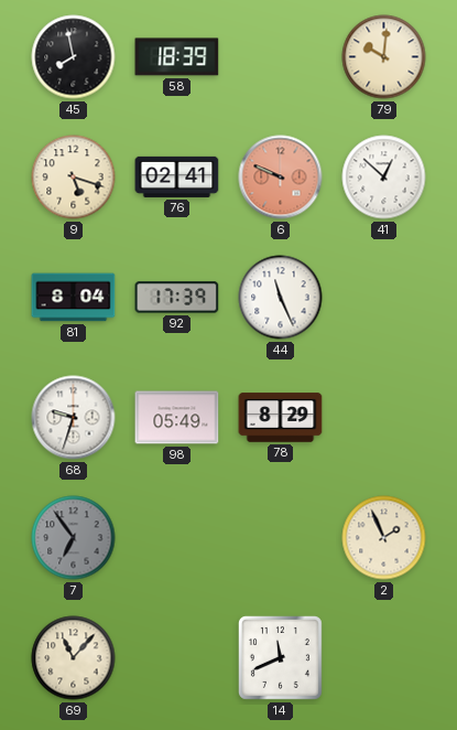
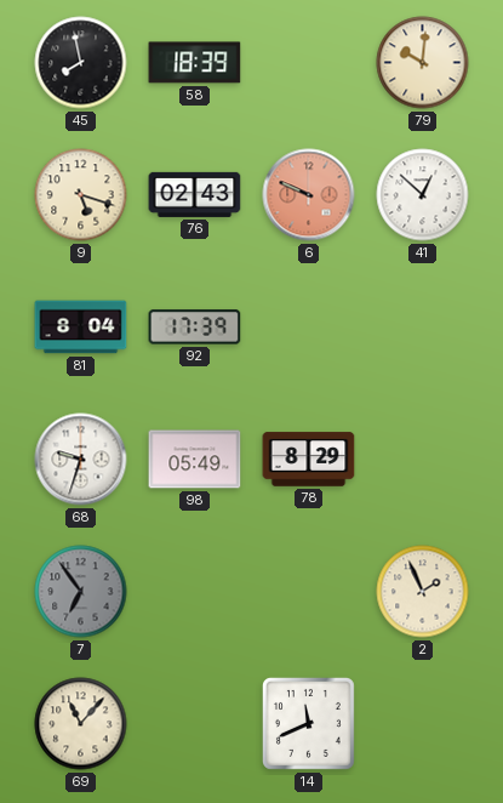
76: 02:41 -> 02:43 (195, 194)
44: 11:26 -> none (281, 298)
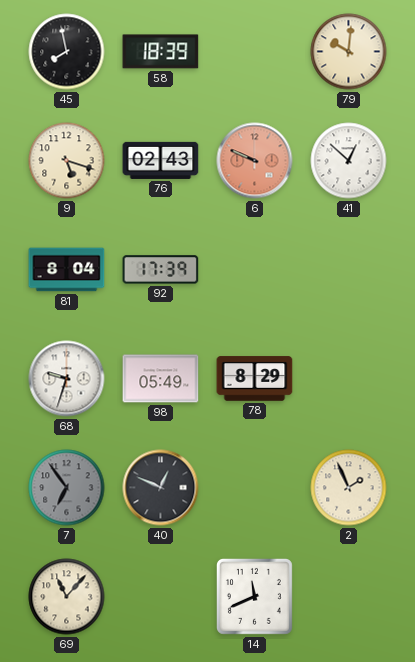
40: none -> 12:49 (161, 488)
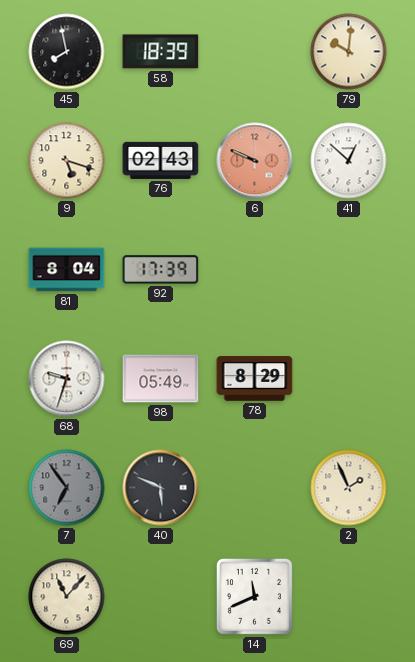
40: 12:49 -> 5:49 (161, 488)
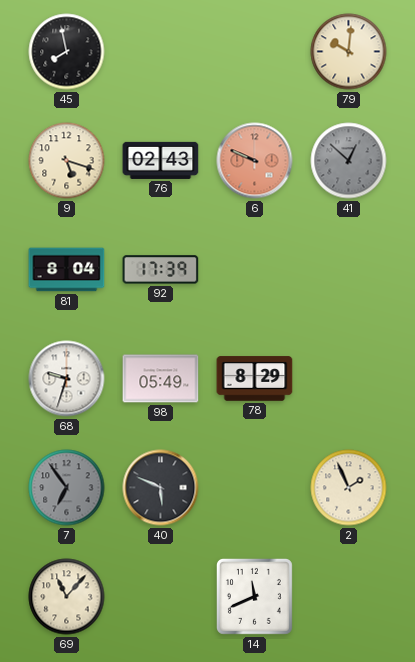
58: 18:39 -> none (161, 52)
41 dial: white -> grey (349, 161)
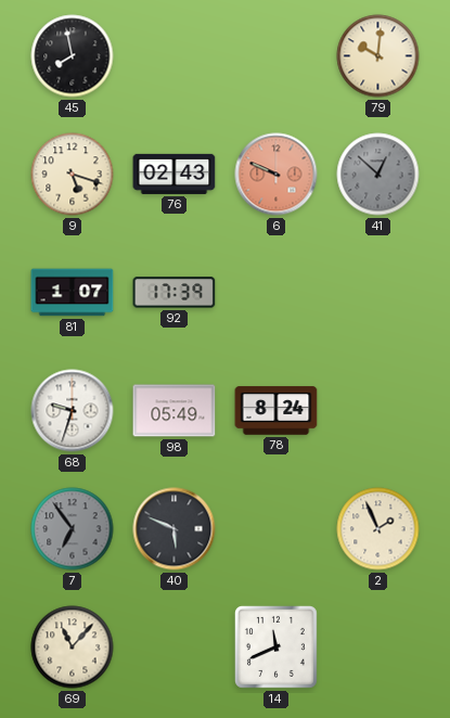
81: 8:04 -> 1:07 (73, 293)
78: 8:29 -> 8:24 (277, 411)
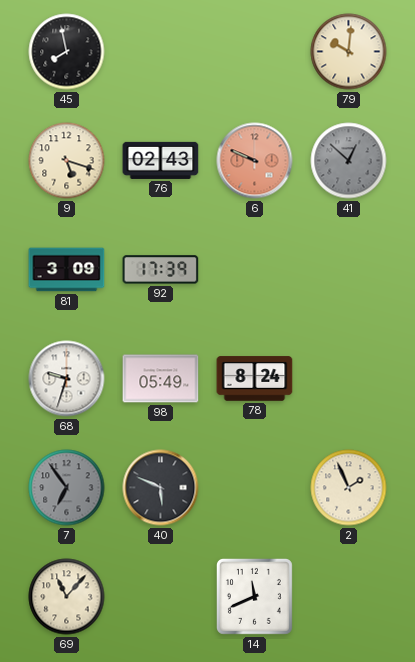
81: 1:07 -> 3:09 (67, 270)
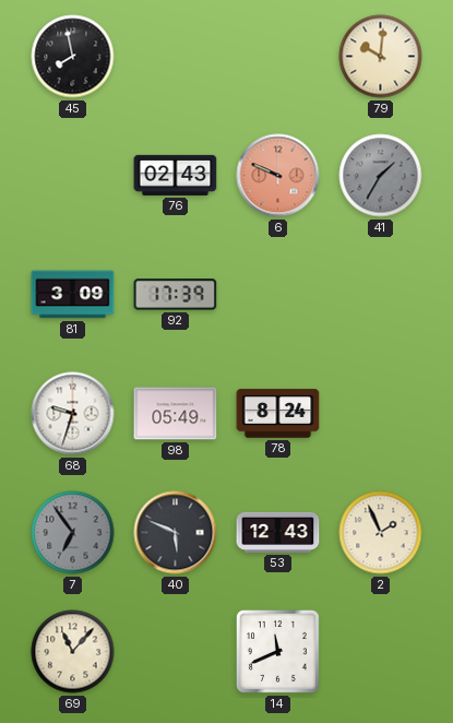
9: 5:18 -> none (67, 161)
41: 12:52 -> 1:35 (381, 176)
53: none -> 12:43 (278, 532)
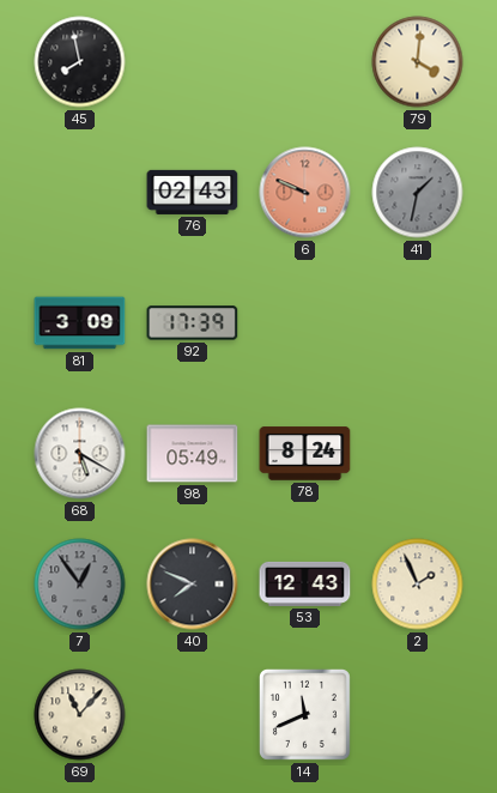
79: 10:01 -> 4:01 (418, 62)
41: 1:35 -> 1:32 (418, 193)
68: 9:33 -> 5:20 (80, 454)
7: 6:54 -> 12:54 (80, 585)
40: 5:49 -> 7:49 (193, 585)
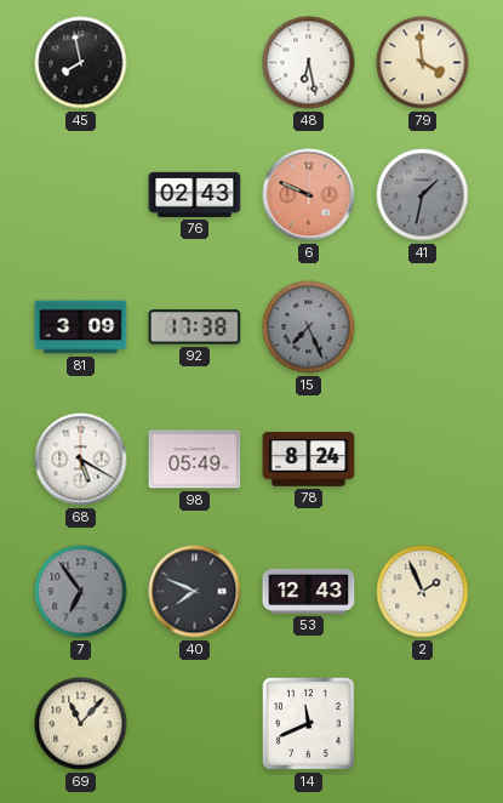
48: none -> 6:28 (309, 63)
79: 4:01 -> 3:59 (423, 63)
92: 17:39 -> 17:38 (195, 328)
15: none -> 7:26 (309, 328)
7: 12:54 -> 6:54 (81, 592)
